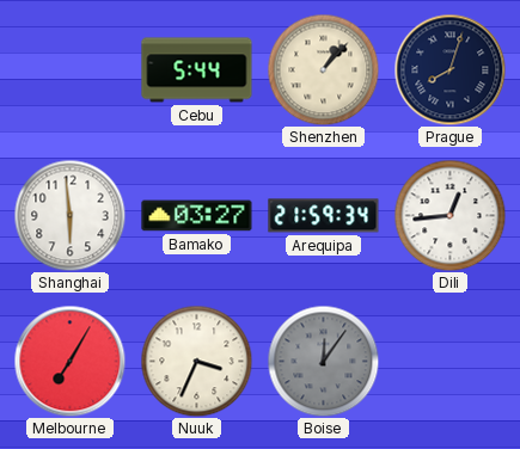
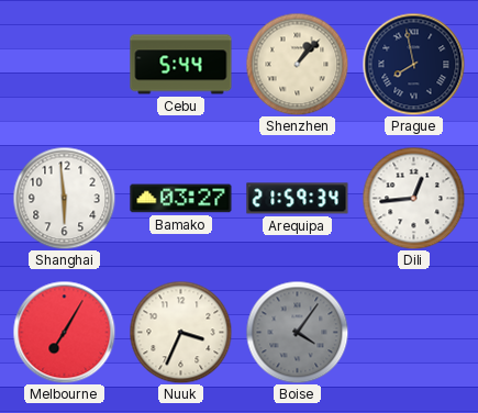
Prague: 8:03 -> 7:58 (413, 64)
Boise: 12:06 -> 4:06 (297, 332)
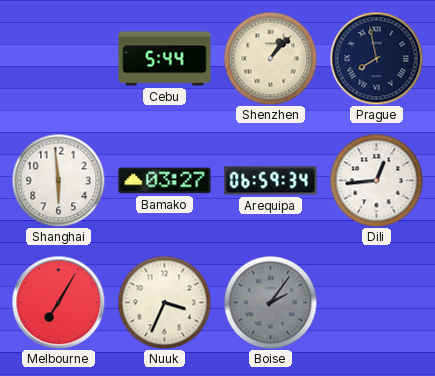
Arequipa: 21:59 -> 06:59 (271, 181)
Boise: 4:06 -> 2:06 (270, 302)
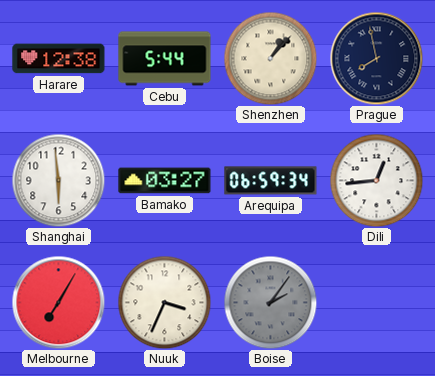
Harare: none -> 12:38 (59, 59)
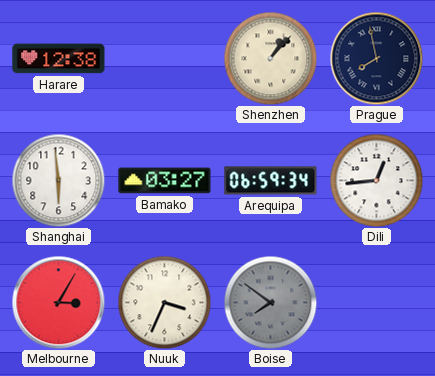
Cebu: 5:44 -> none (165, 59)
Melbourne: 7:05 -> 3:05 (58, 302)
Boise: 2:06 -> 7:51 (270, 302)
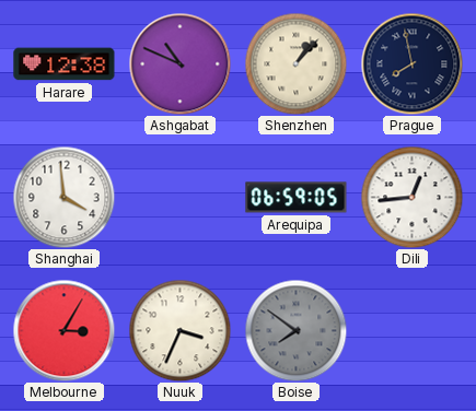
Ashgabat: none -> 10:49 (179, 63)
Shanghai: 5:59 -> 3:59 (63, 197)
Bamako: 03:27 -> none (165, 181)
Arequipa: 06:59:34 -> 06:59:05 (297, 198)
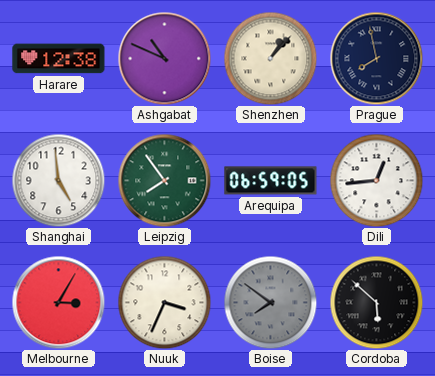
Shanghai: 3:59 -> 4:59 (58, 180)
Leipzig: none -> 7:54 (164, 180)
Cordoba: none -> 5:52 (376, 302)
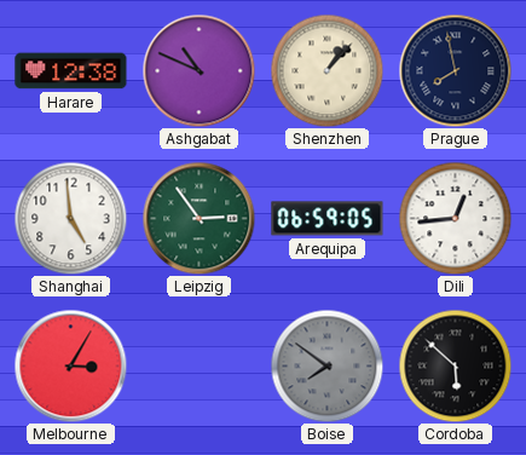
Leipzig: 7:54 -> 2:54 (198, 218)
Nuuk: 3:34 -> none (164, 302)
